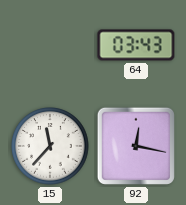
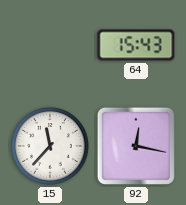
64: 03:43 -> 15:43 (136, 45)
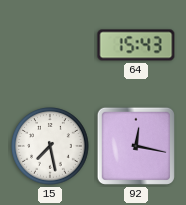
15: 11:37 -> 7:28 (50, 146)
